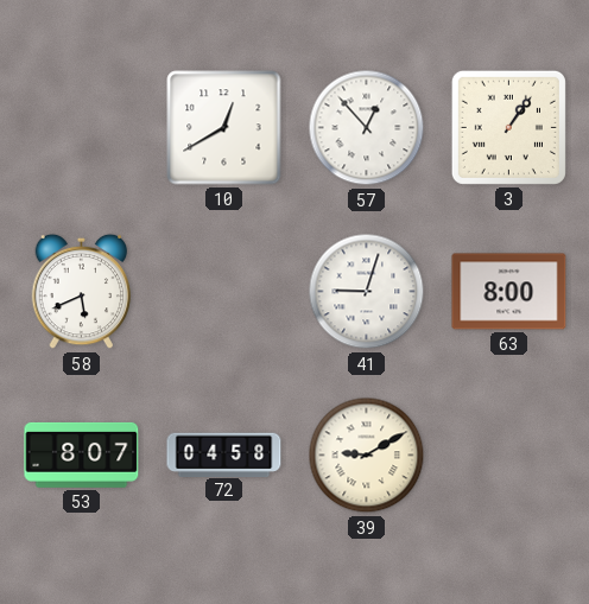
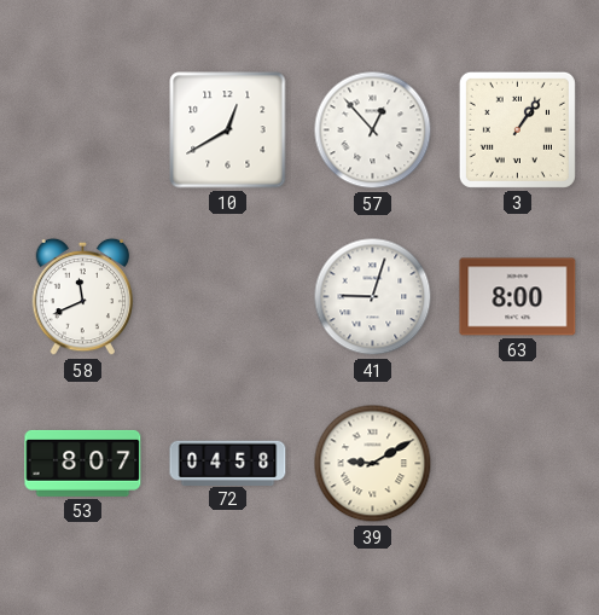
58: 5:41 -> 11:41 (83, 297)
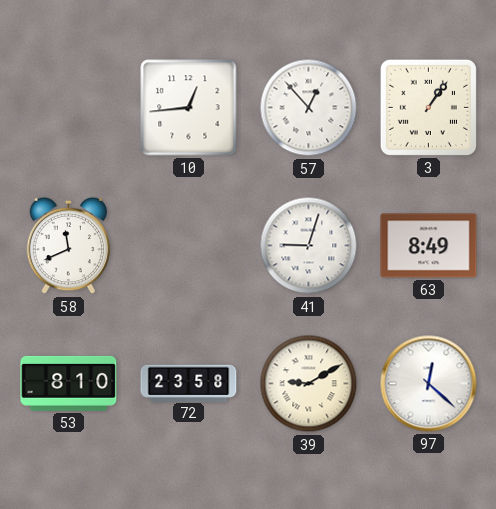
10: 12:40 -> 12:44 (189, 108)
63: 8:00 -> 8:49 (429, 246)
53: 8:07 -> 8:10 (69, 383)
72: 04:58 -> 23:58 (189, 383)
97: none -> 12:22 (429, 384)
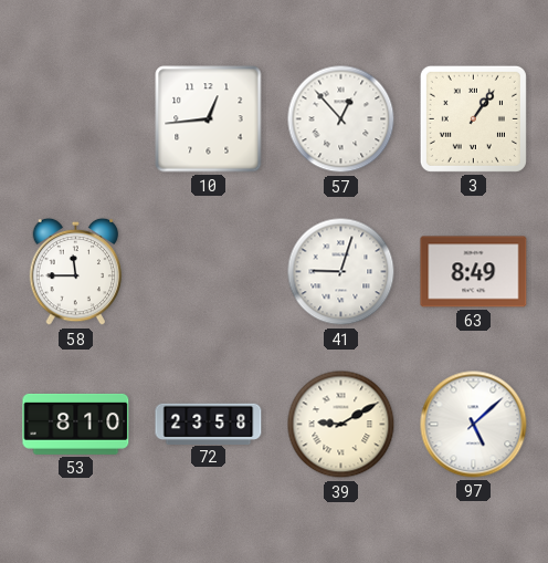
58: 11:41 -> 11:45 (76, 272)
97: 12:22 -> 5:08 (474, 425)
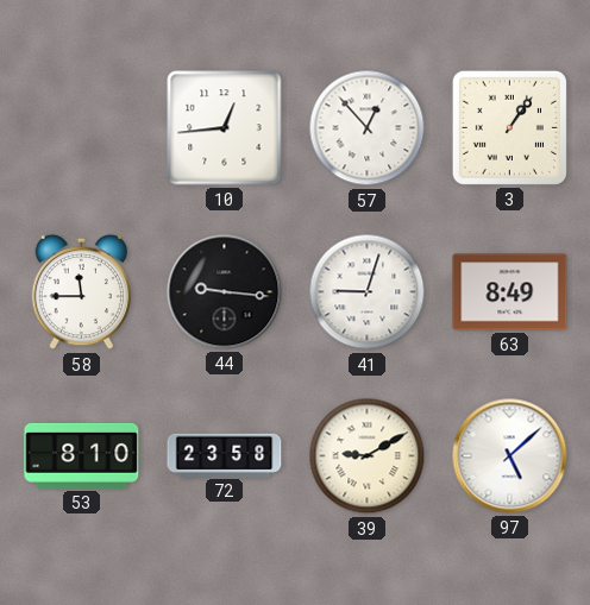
44: none -> 9:16 (225, 292)
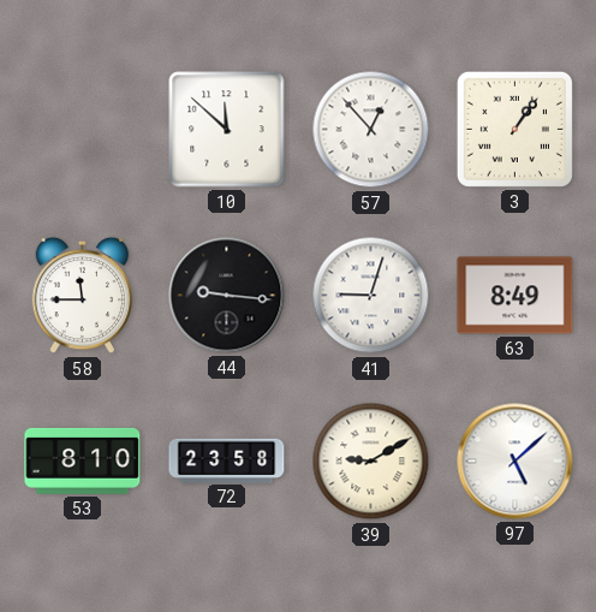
10: 12:44 -> 11:52 (227, 130)
